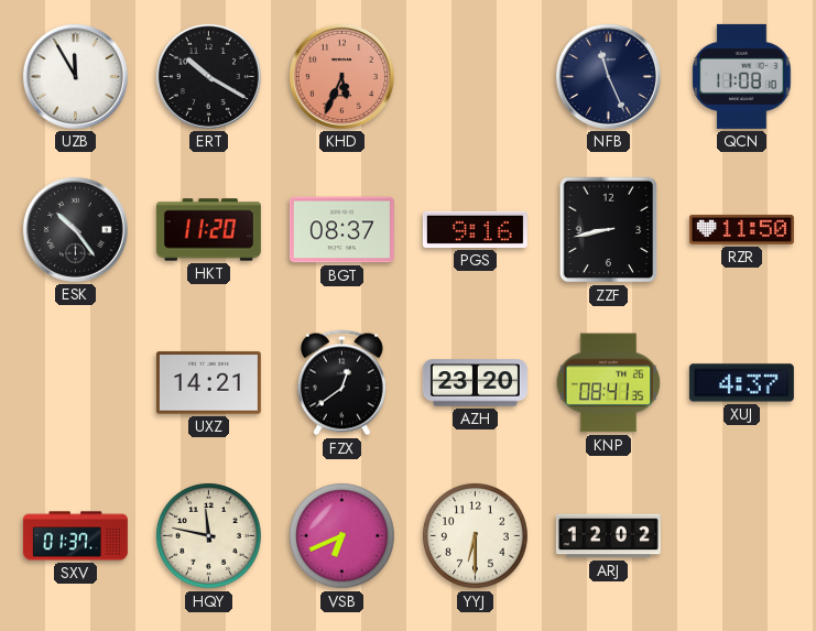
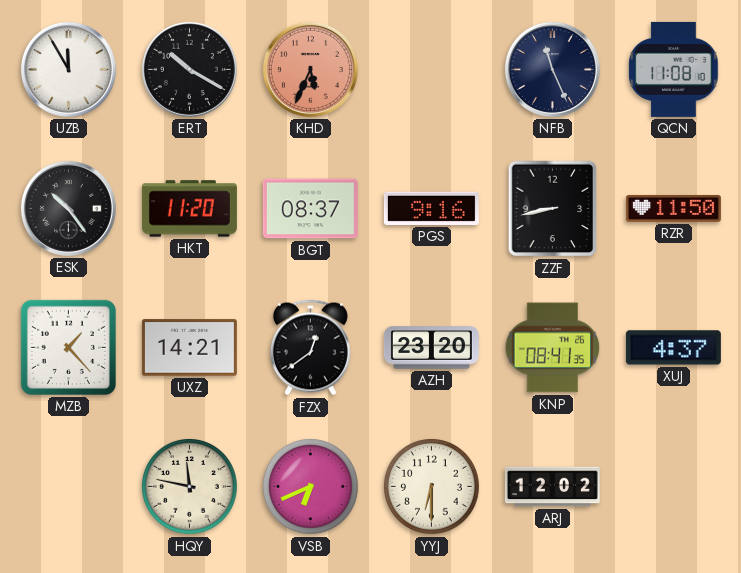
MZB: none -> 1:23 (68, 347)
SXV: 01:37 -> none (75, 536)
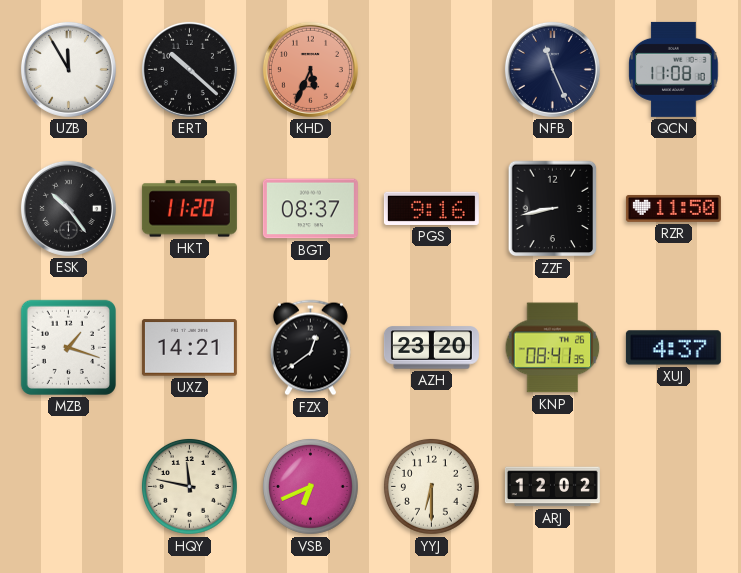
ERT: 10:20 -> 10:22 (189, 69)
MZB: 1:23 -> 1:18 (68, 347)
